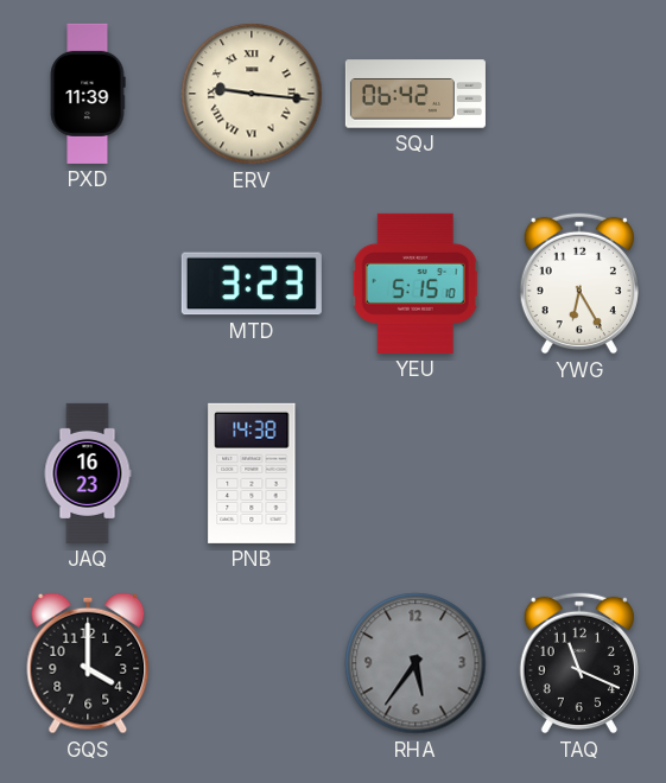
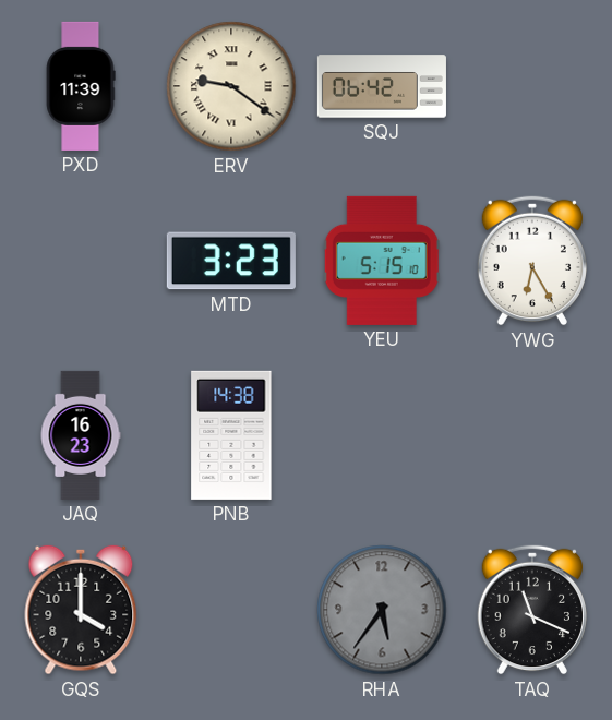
ERV: 9:16 -> 9:21 (231, 86)
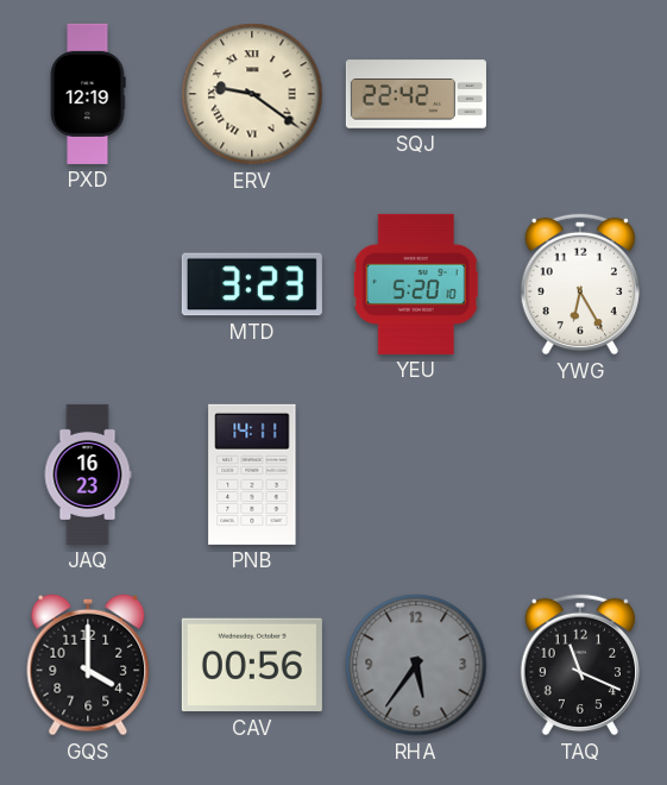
PXD: 11:39 -> 12:19 (88, 94)
SQJ: 06:42 -> 22:42 (416, 94)
YEU: 5:15 -> 5:20 (416, 284)
PNB: 14:38 -> 14:11 (252, 475)
CAV: none -> 00:56 (252, 665)
